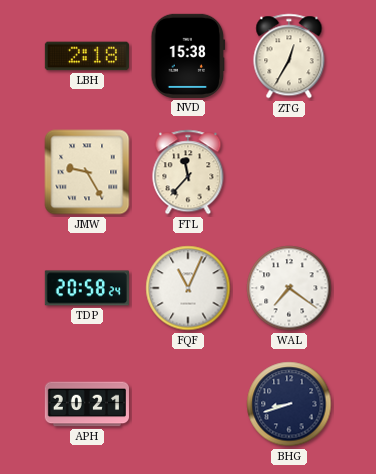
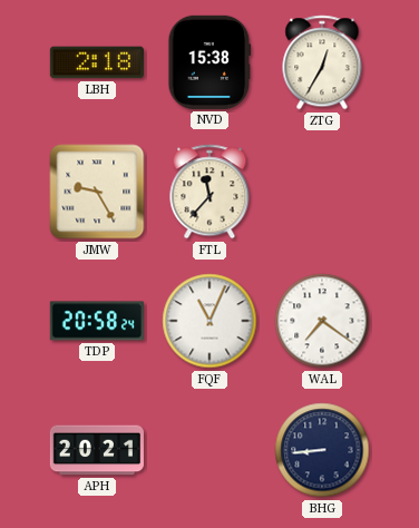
BHG: 8:42 -> 8:44 (322, 450)
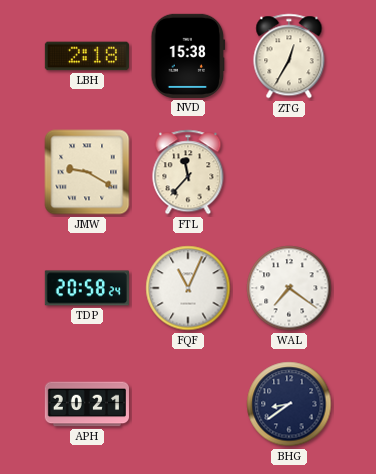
JMW: 9:25 -> 9:20 (87, 172)
BHG: 8:44 -> 8:39 (289, 404)
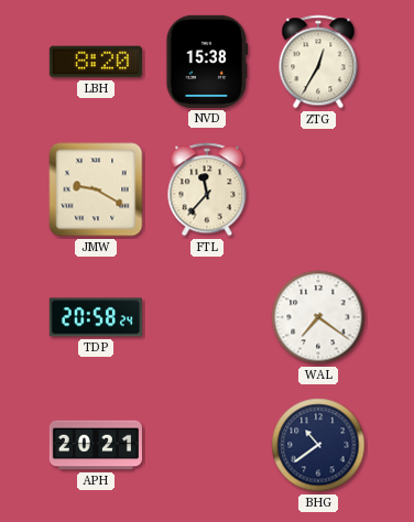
LBH: 2:18 -> 8:20 (96, 62)
FQF: 11:04 -> none (188, 288)
BHG: 8:39 -> 10:39 (318, 445)
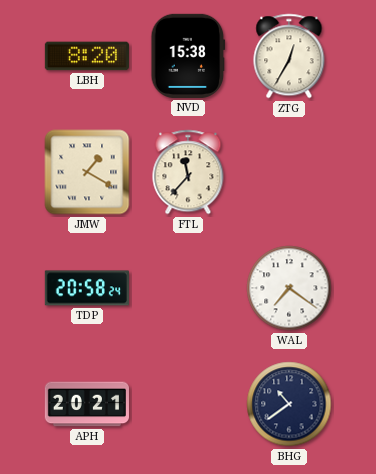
JMW: 9:20 -> 1:20 (87, 172)
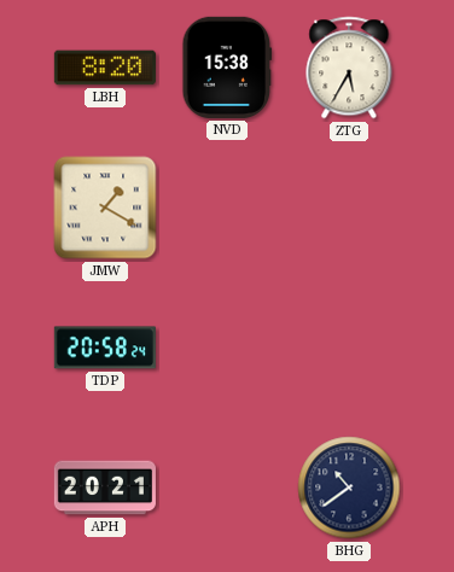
ZTG: 12:35 -> 5:35 (349, 68)
FTL: 11:37 -> none (188, 172)
WAL: 7:21 -> none (289, 288)
